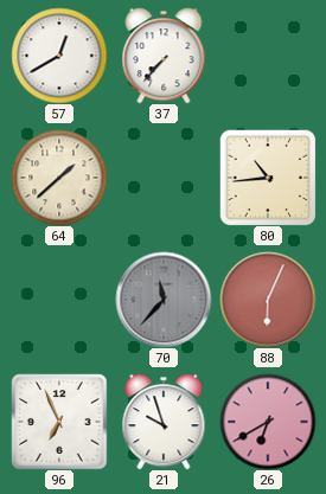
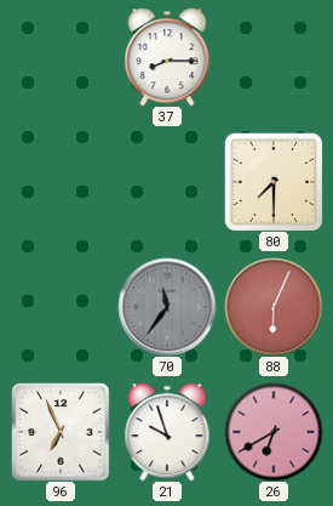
57: 12:40 -> none (59, 56)
37: 7:37 -> 8:15 (167, 57)
64: 1:38 -> none (59, 178)
80: 10:44 -> 7:30 (274, 182)
70: 11:37 -> 11:36 (167, 307)
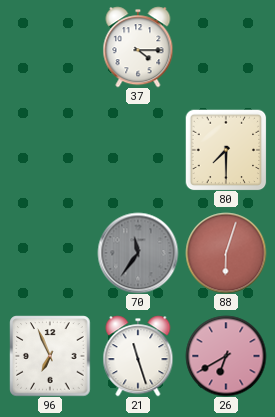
37: 8:15 -> 4:15 (138, 47)
88: 6:04 -> 6:03 (226, 253)
21: 9:57 -> 11:27 (138, 356)
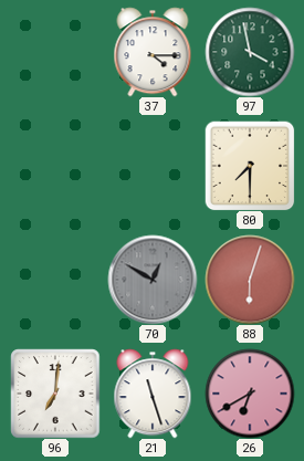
97: none -> 3:58 (250, 52)
70: 11:36 -> 12:50 (153, 280)
96: 6:56 -> 7:01 (55, 394)
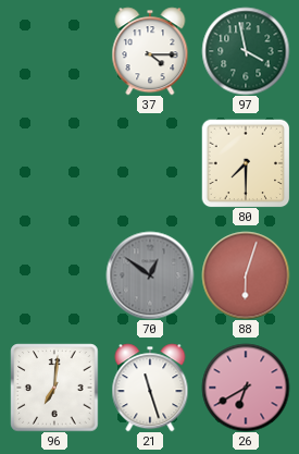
70: 12:50 -> 12:51 (150, 275)
